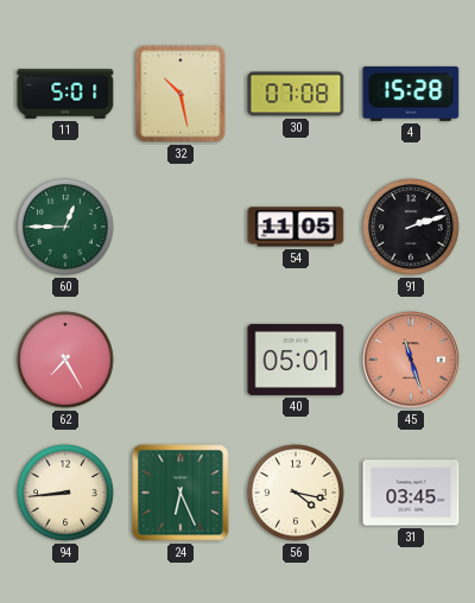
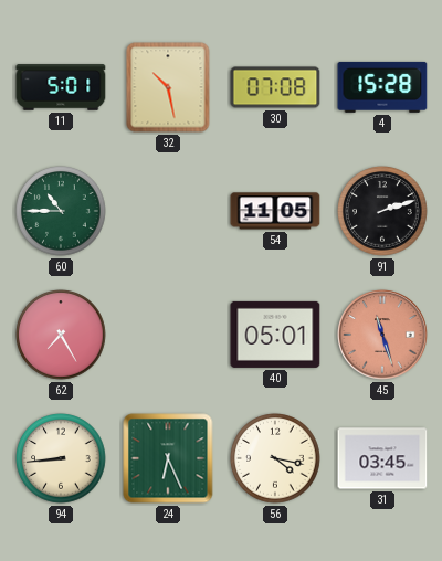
60: 12:45 -> 10:45 (61, 211)
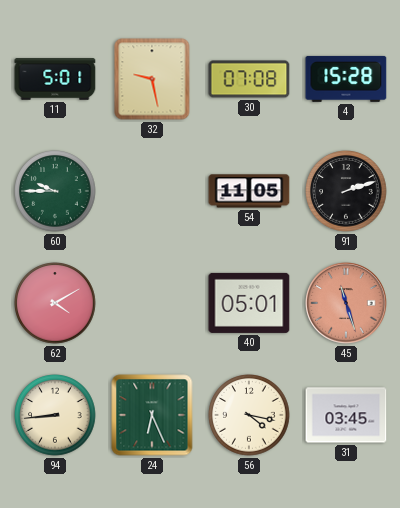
32: 10:28 -> 9:28 (152, 79)
60: 10:45 -> 9:45 (55, 191)
62: 7:25 -> 4:10 (55, 303)
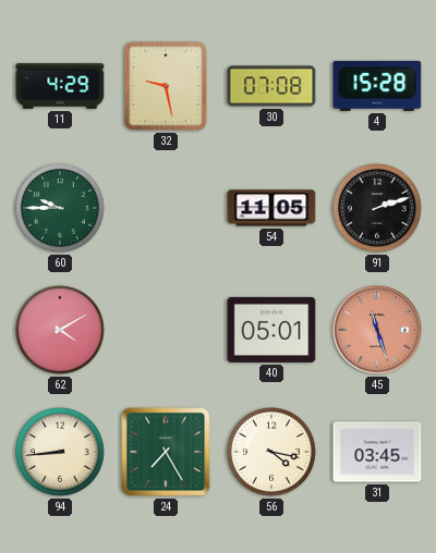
11: 5:01 -> 4:29 (60, 86)
24: 6:26 -> 7:25 (166, 452)
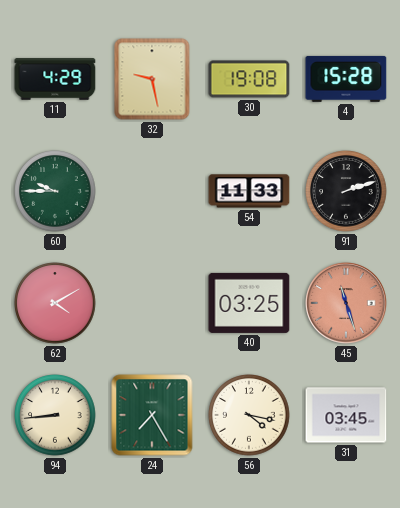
30: 07:08 -> 19:08 (249, 79)
54: 11:05 -> 11:33 (249, 191)
40: 05:01 -> 03:25 (249, 303)
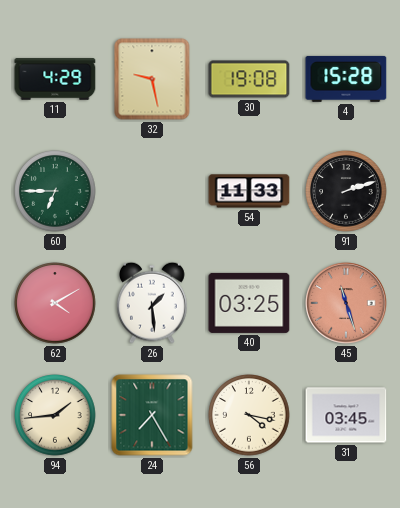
60: 9:45 -> 6:45 (55, 191)
26: none -> 1:29 (153, 303)
94: 8:44 -> 1:44 (55, 415)
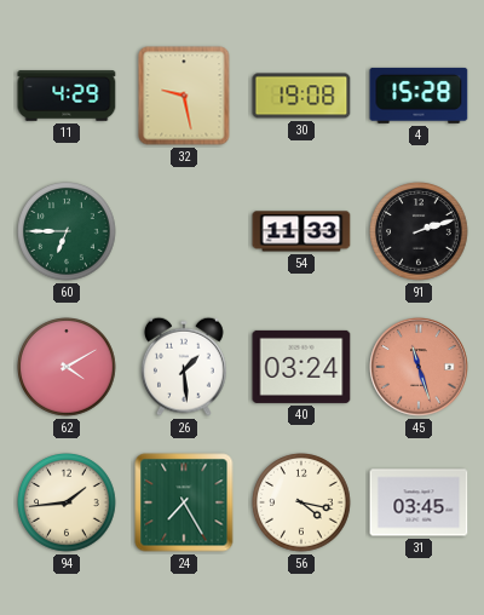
40: 03:25 -> 03:24 (301, 367)
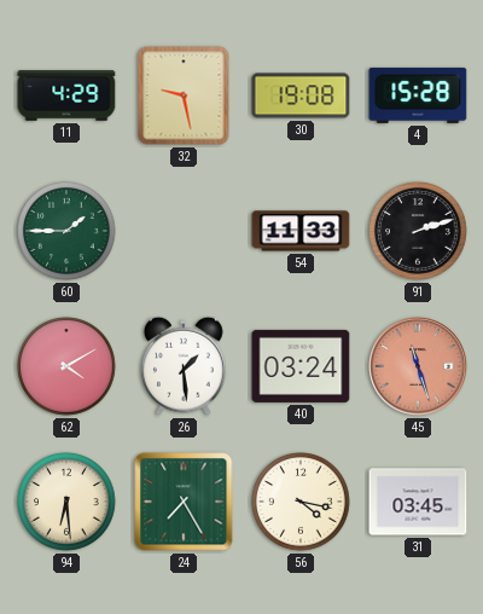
60: 6:45 -> 1:45 (66, 231)
94: 1:44 -> 6:29 (66, 502)
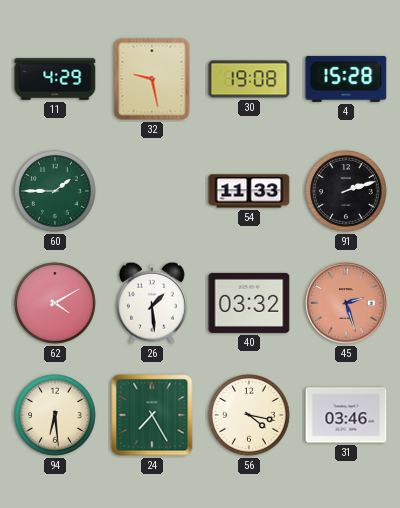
40: 03:24 -> 03:32 (249, 303)
45: 11:27 -> 2:27 (346, 303)
31: 03:45 -> 03:46 (346, 415)
